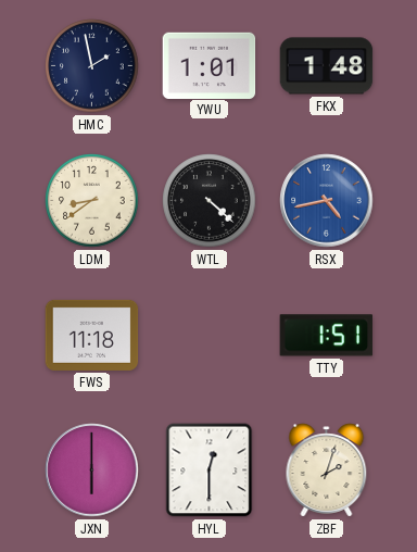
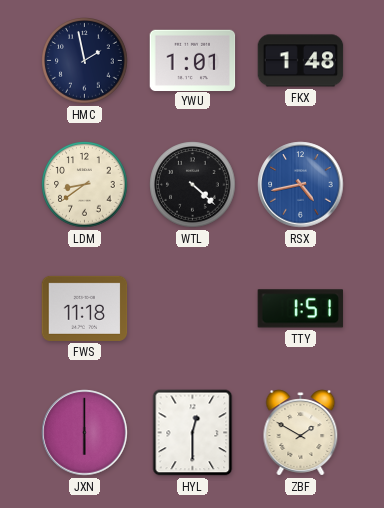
ZBF: 2:03 -> 1:50 (301, 433)
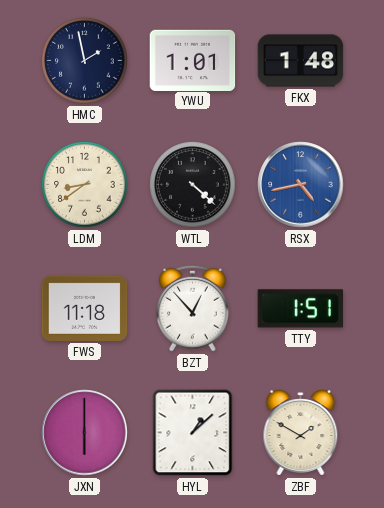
BZT: none -> 12:53 (193, 308)
HYL: 12:30 -> 1:08 (193, 433)
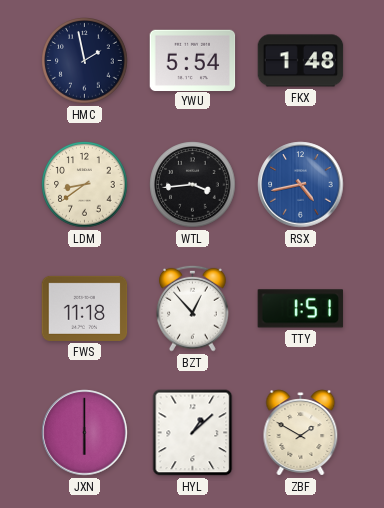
YWU: 1:01 -> 5:54 (193, 60)
WTL: 4:22 -> 3:44 (193, 185)
